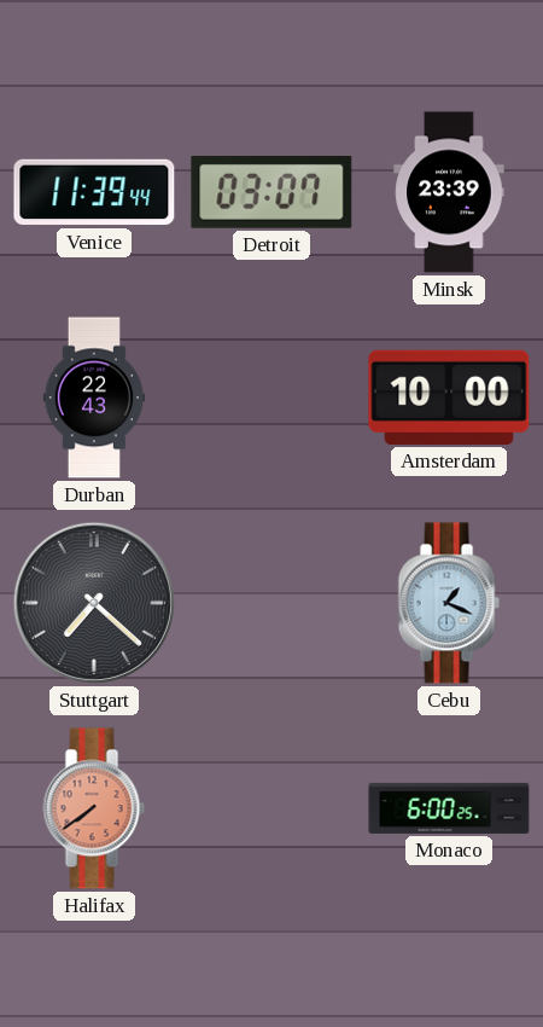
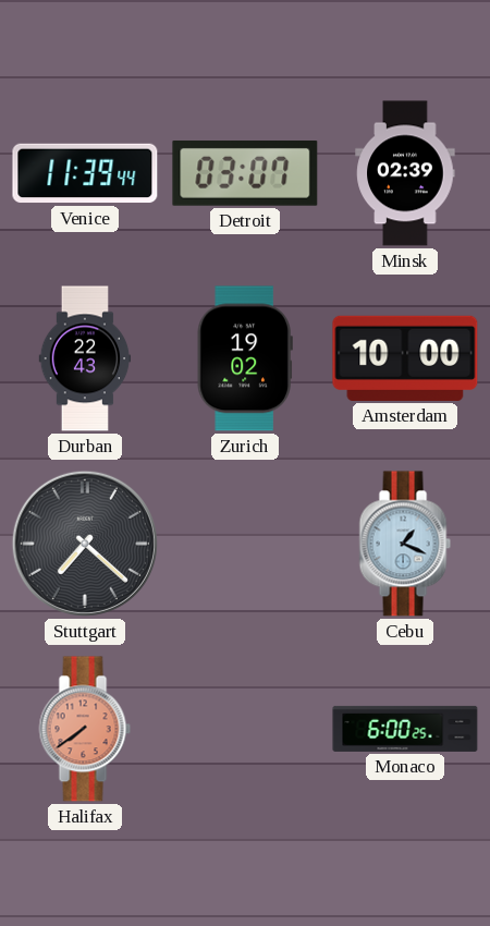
Minsk: 23:39 -> 02:39 (405, 173)
Zurich: none -> 19:02 (245, 358)
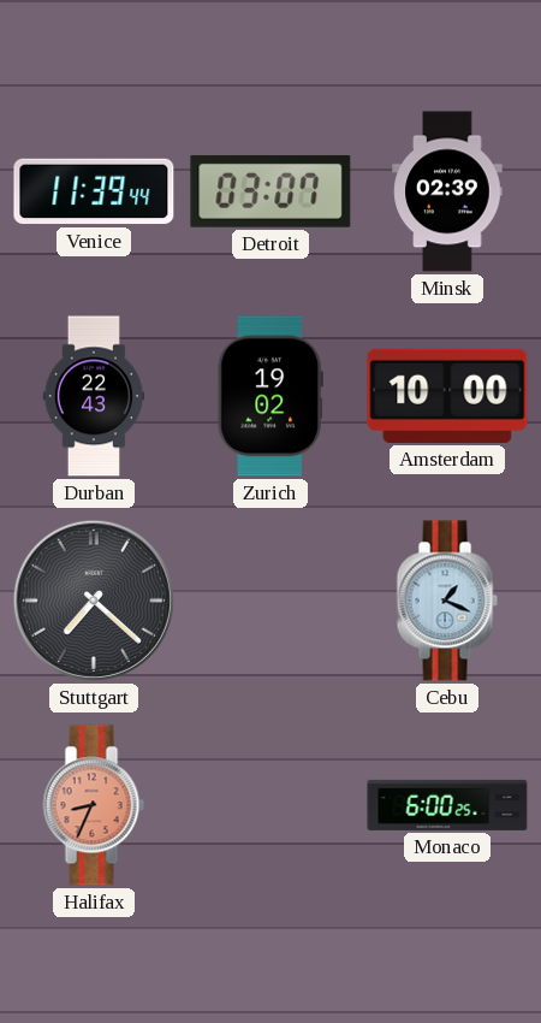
Halifax: 7:39 -> 8:34 (94, 805)
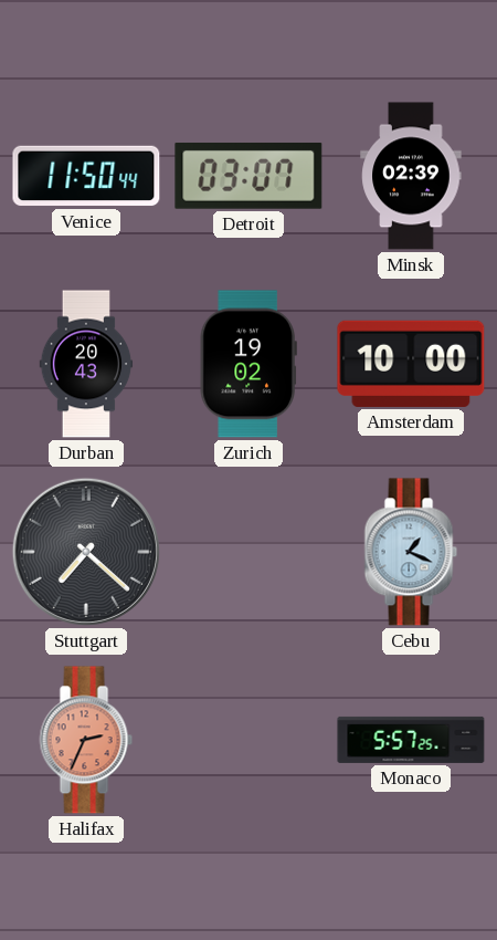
Venice: 11:39 -> 11:50 (86, 176)
Durban: 22:43 -> 20:43 (86, 364)
Halifax: 8:34 -> 2:34 (86, 740)
Monaco: 6:00 -> 5:57 (411, 740)
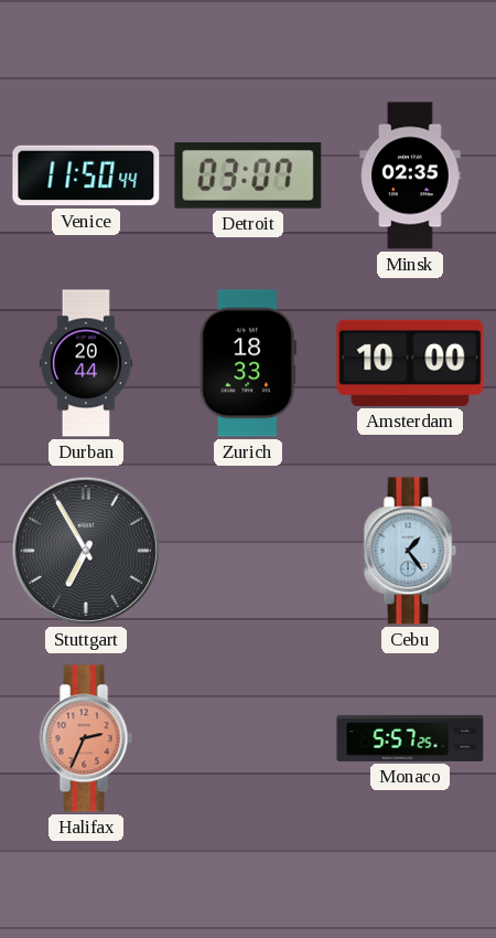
Minsk: 02:39 -> 02:35 (410, 175)
Durban: 20:43 -> 20:44 (86, 363)
Zurich: 19:02 -> 18:33 (248, 363)
Stuttgart: 7:22 -> 6:55 (86, 551)
Cebu: 1:19 -> 1:24 (410, 551)
